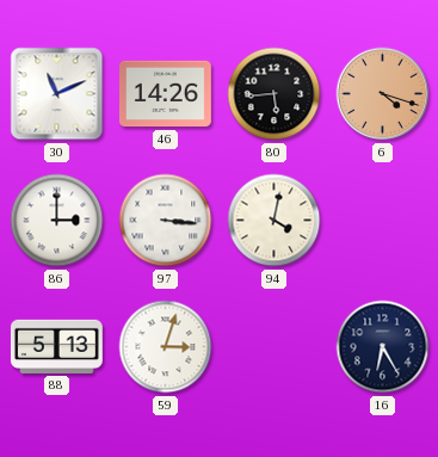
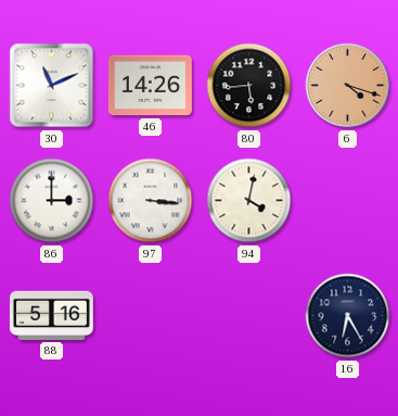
88: 5:13 -> 5:16 (51, 315)
59: 3:03 -> none (166, 347)
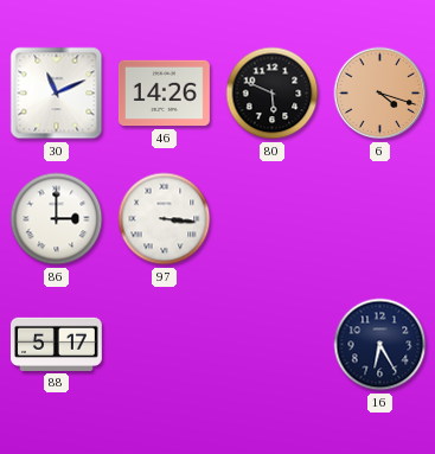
80: 5:44 -> 5:49 (273, 94)
94: 4:02 -> none (249, 201)
88: 5:16 -> 5:17 (56, 344)
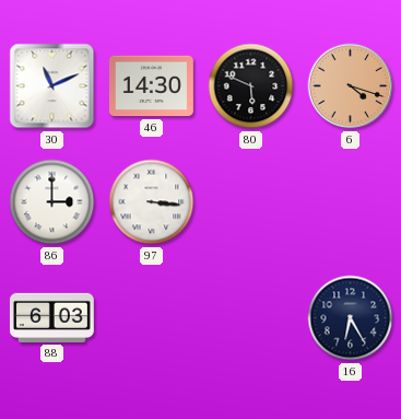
46: 14:26 -> 14:30 (151, 86)
88: 5:17 -> 6:03 (51, 317)
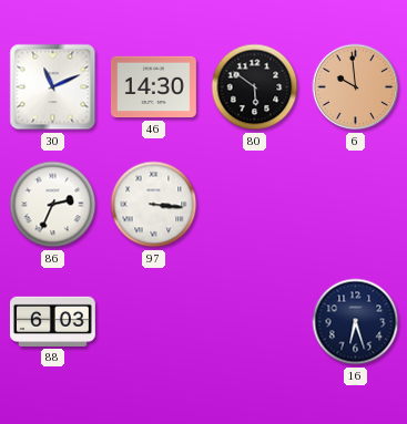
80: 5:49 -> 5:51 (255, 87)
6: 4:18 -> 9:59 (356, 87)
86: 3:00 -> 2:34 (53, 205)
16: 6:25 -> 6:27 (356, 322)
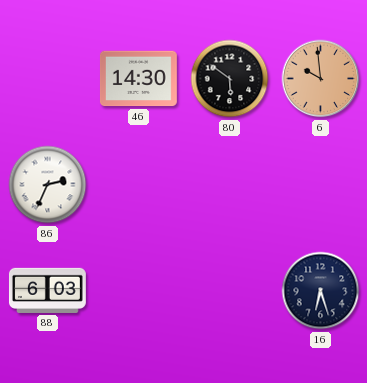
30: 11:11 -> none (53, 87)
97: 3:16 -> none (154, 205)
